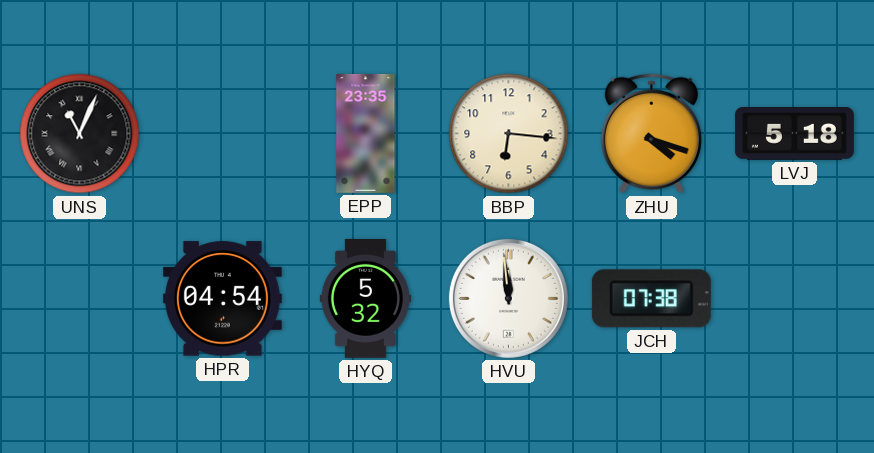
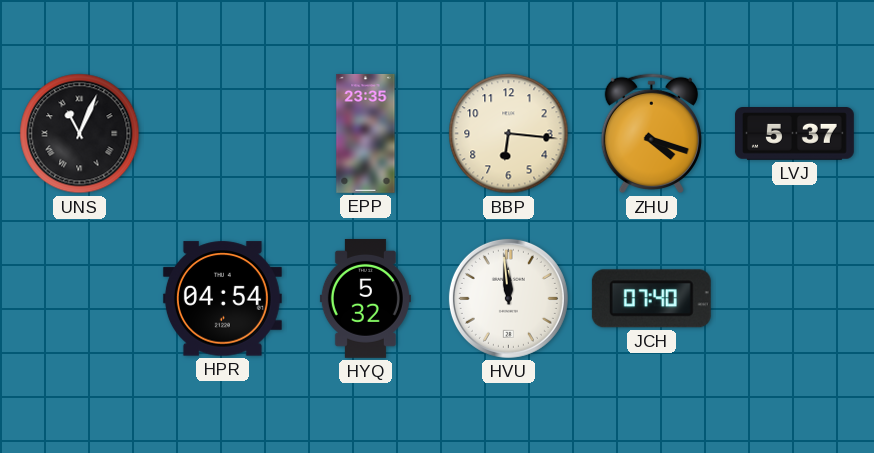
LVJ: 5:18 -> 5:37 (794, 134)
JCH: 07:38 -> 07:40 (651, 299)
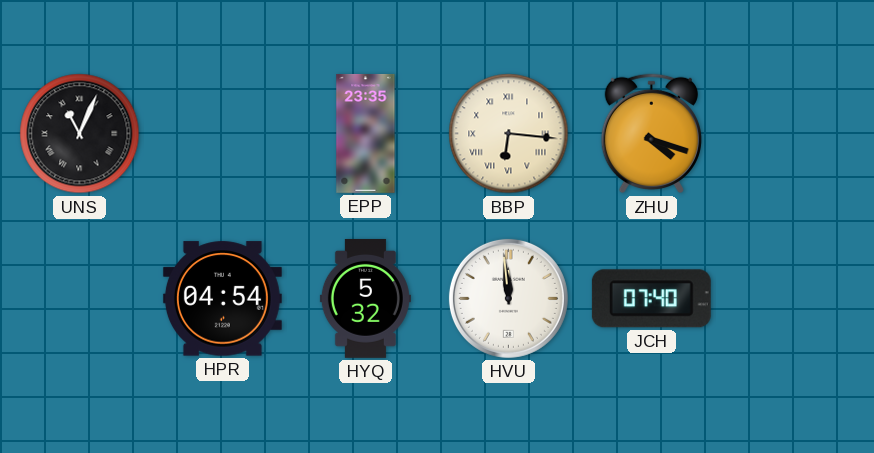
BBP numerals: Arabic -> Roman (509, 134)
LVJ: 5:37 -> none (794, 134)
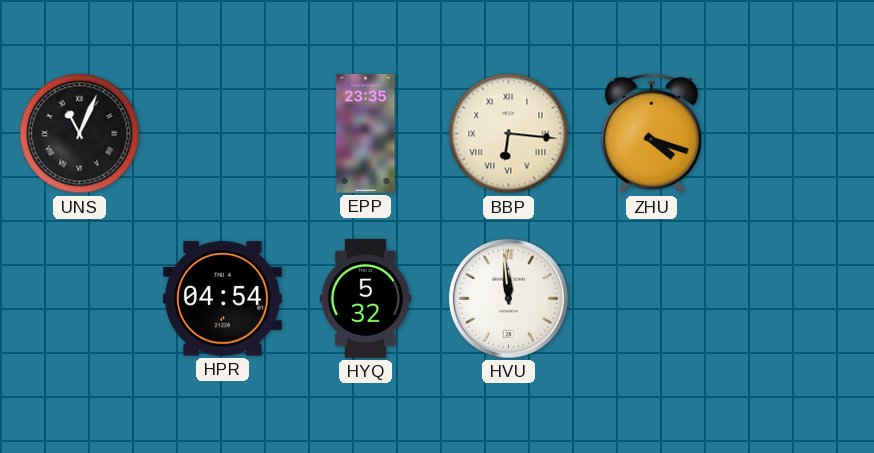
JCH: 07:40 -> none (651, 299)
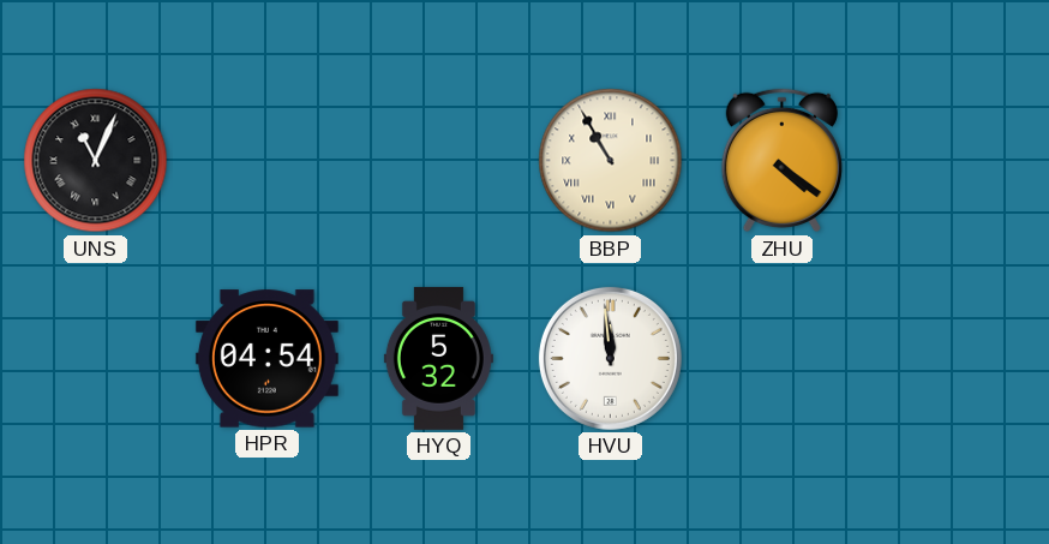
EPP: 23:35 -> none (366, 133)
BBP: 6:16 -> 10:55 (611, 161)
ZHU: 4:18 -> 4:21 (781, 161)
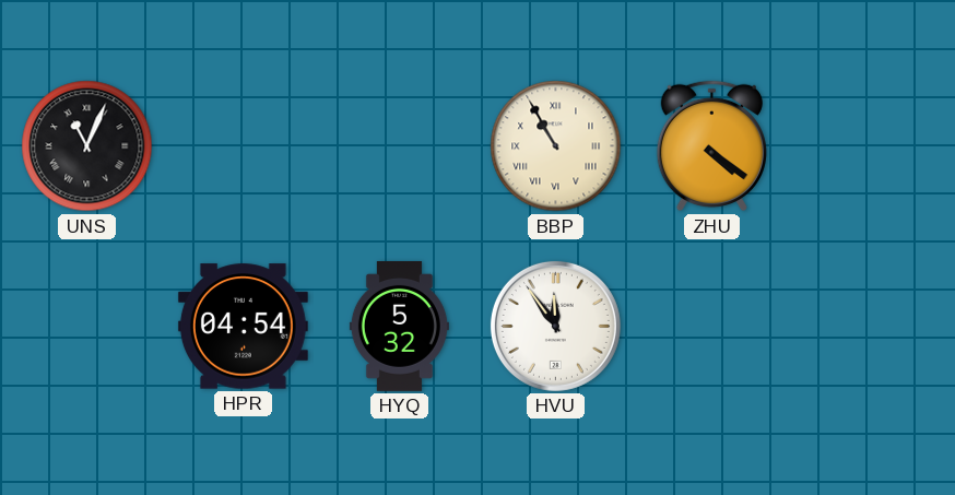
HVU: 11:59 -> 11:54 (555, 326)
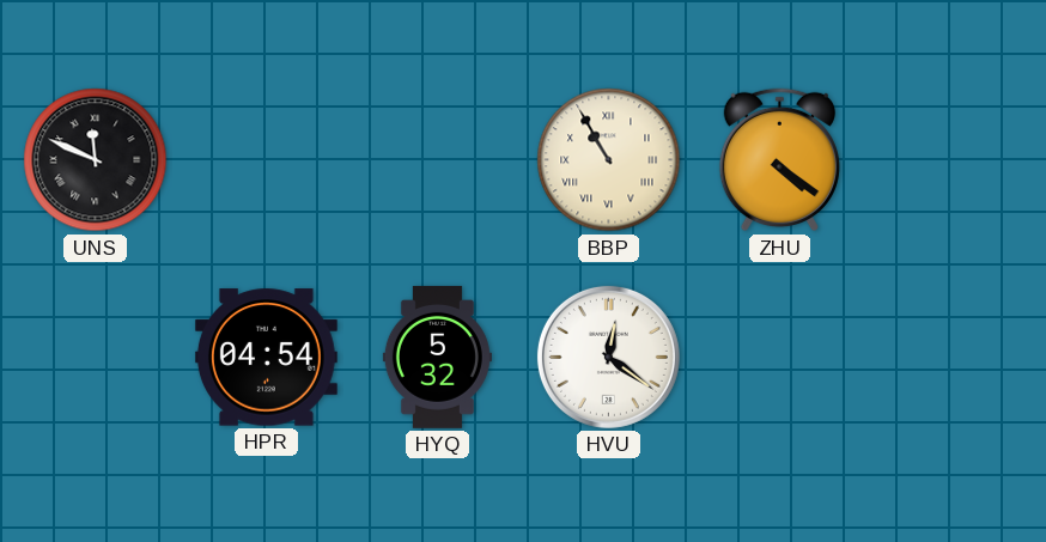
UNS: 11:04 -> 11:49 (96, 160)
HVU: 11:54 -> 12:21 (608, 357)
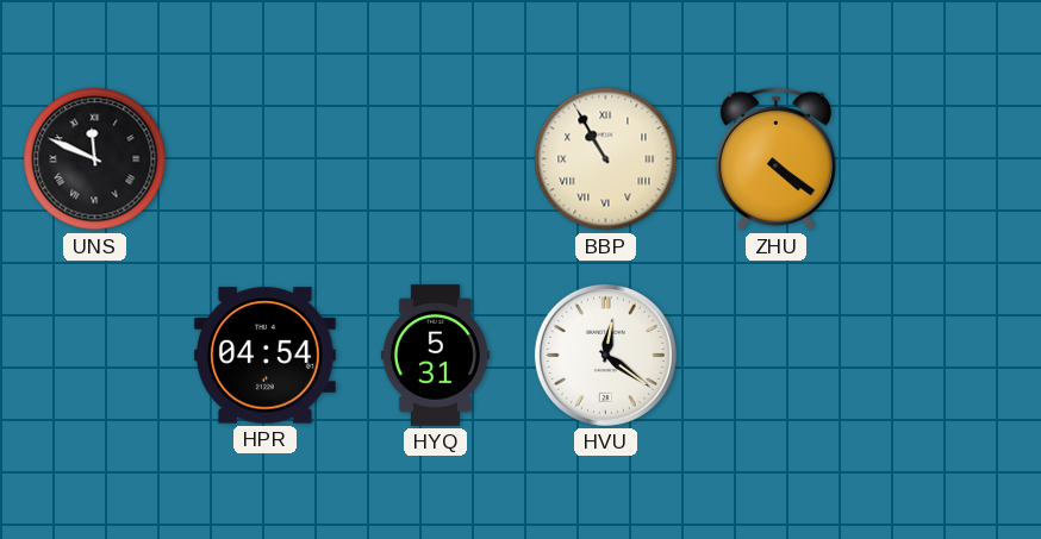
HYQ: 5:32 -> 5:31 (435, 355)
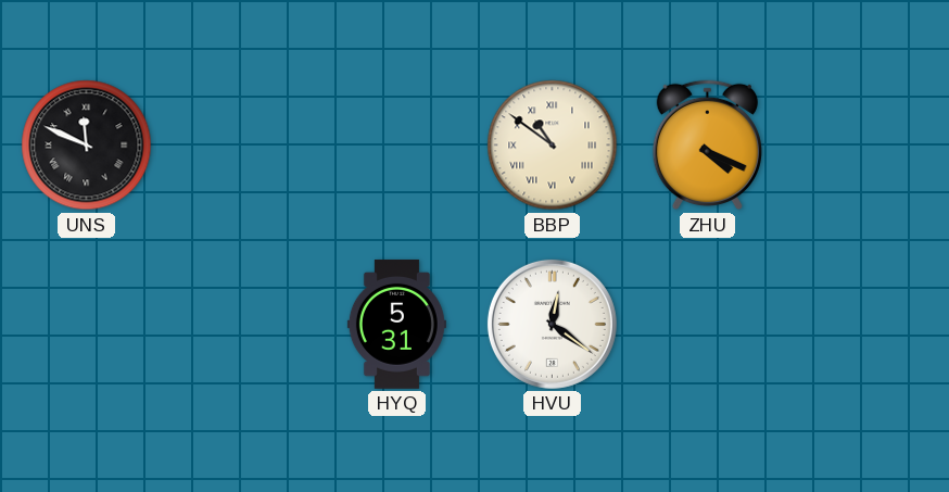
BBP: 10:55 -> 10:51 (553, 146)
ZHU: 4:21 -> 4:19 (707, 146)
HPR: 04:54 -> none (264, 356)
